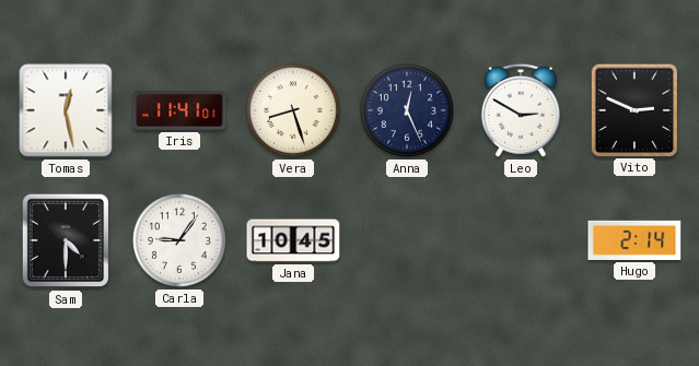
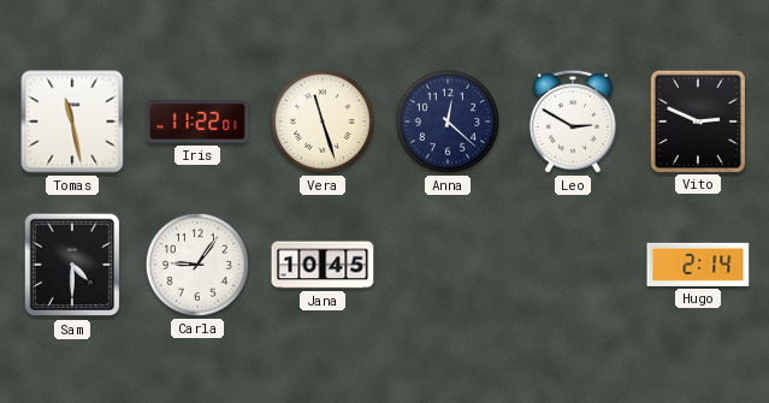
Tomas: 12:28 -> 11:28 (72, 122)
Iris: 11:41 -> 11:22 (197, 122)
Vera: 8:27 -> 11:27 (323, 122)
Anna: 12:26 -> 12:22 (448, 122)
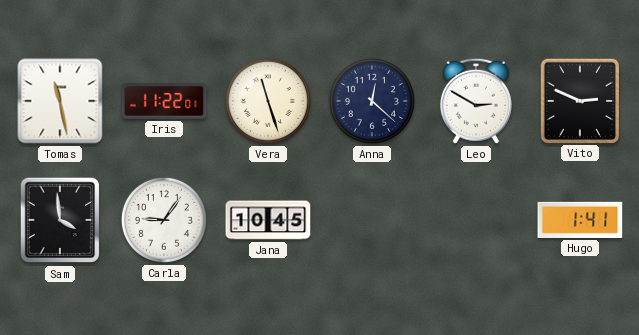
Sam: 4:30 -> 3:59 (60, 220)
Hugo: 2:14 -> 1:41 (580, 220)
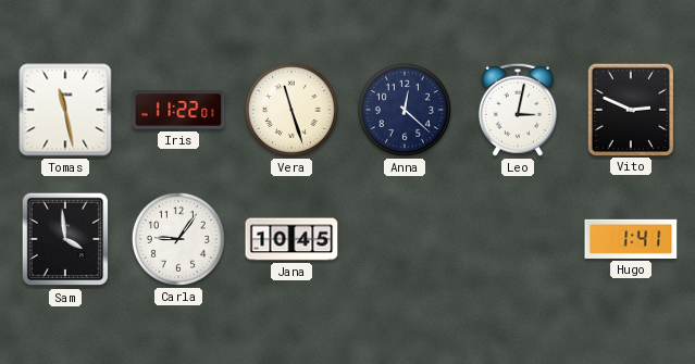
Leo: 2:50 -> 3:02 (518, 110)
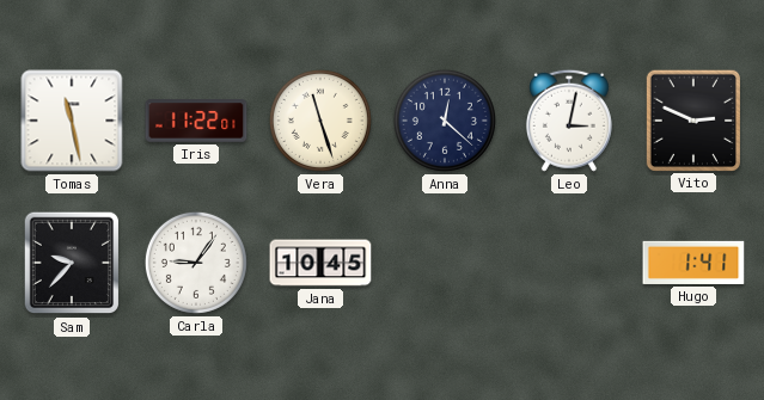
Sam: 3:59 -> 9:37 (72, 263)
